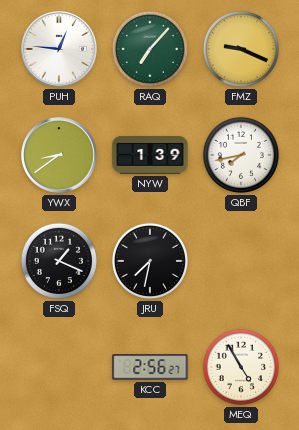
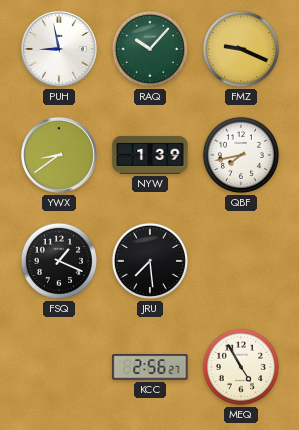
PUH: 12:46 -> 8:58 (59, 49)
RAQ: 7:07 -> 10:07 (150, 49)
JRU: 7:32 -> 7:29 (150, 261)
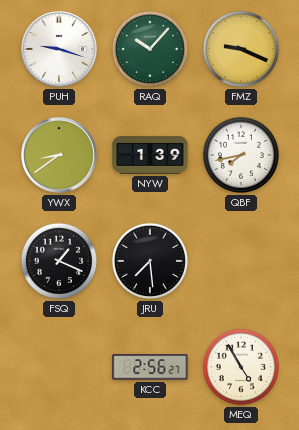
PUH: 8:58 -> 9:18 (59, 49)
